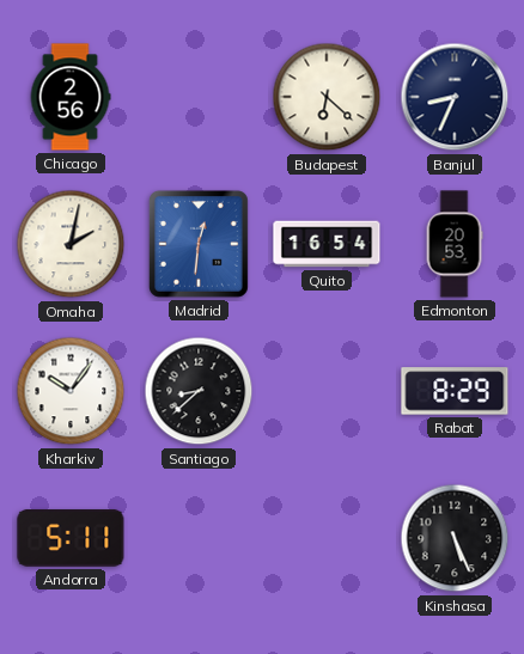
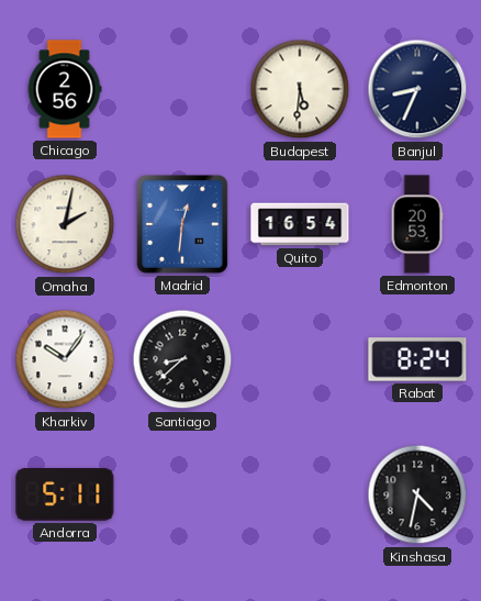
Budapest: 6:22 -> 5:31 (300, 89)
Rabat: 8:29 -> 8:24 (417, 359)
Kinshasa: 5:26 -> 4:32 (417, 494)
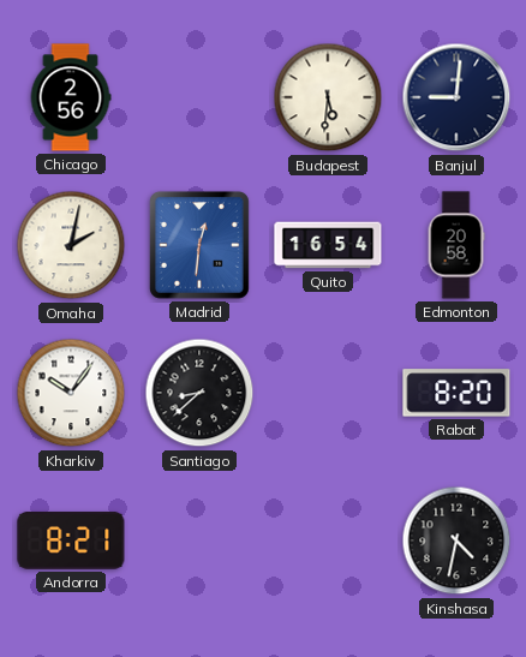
Banjul: 8:34 -> 9:01 (456, 97)
Edmonton: 20:53 -> 20:58 (456, 245)
Rabat: 8:24 -> 8:20 (456, 393)
Andorra: 5:11 -> 8:21 (71, 540)
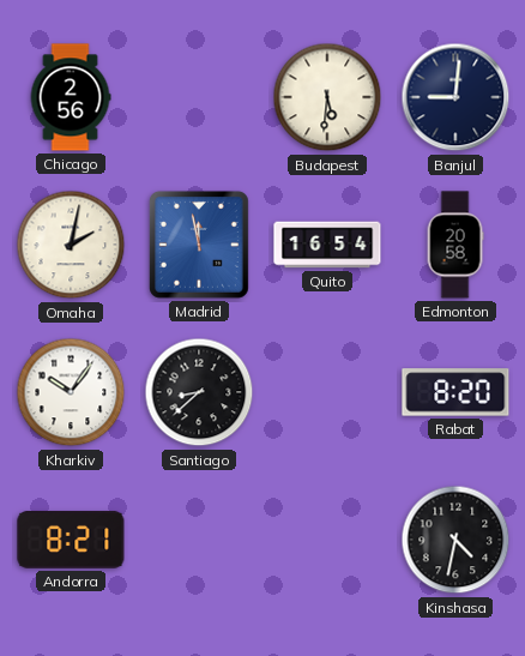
Madrid: 12:31 -> 11:58 (199, 245)
